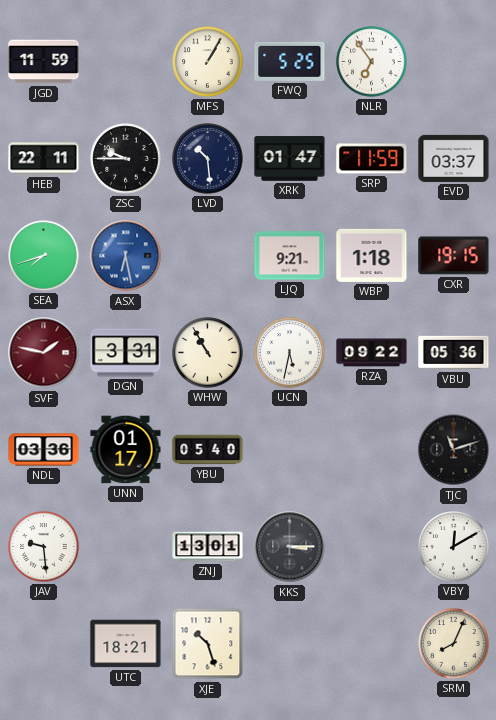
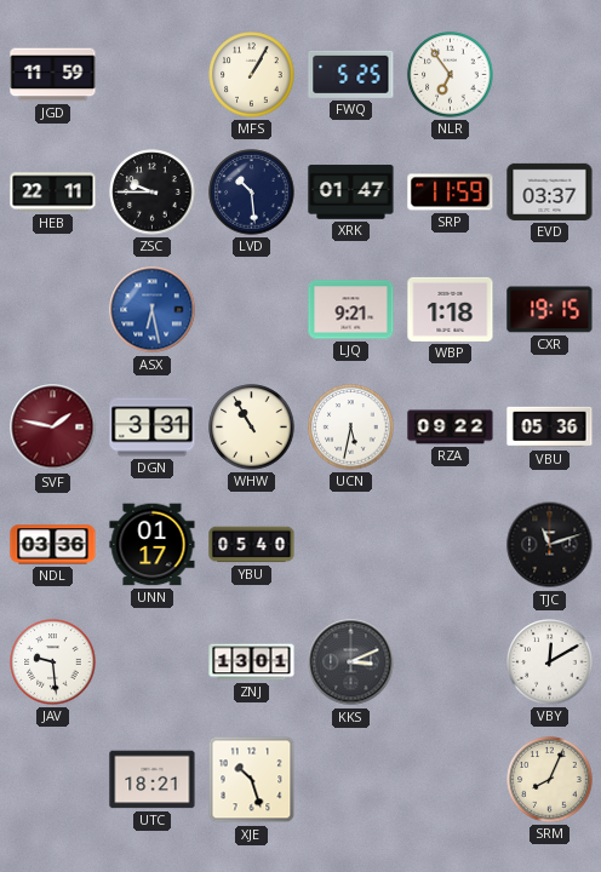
SEA: 7:42 -> none (44, 256)
KKS: 3:15 -> 3:11 (351, 662)
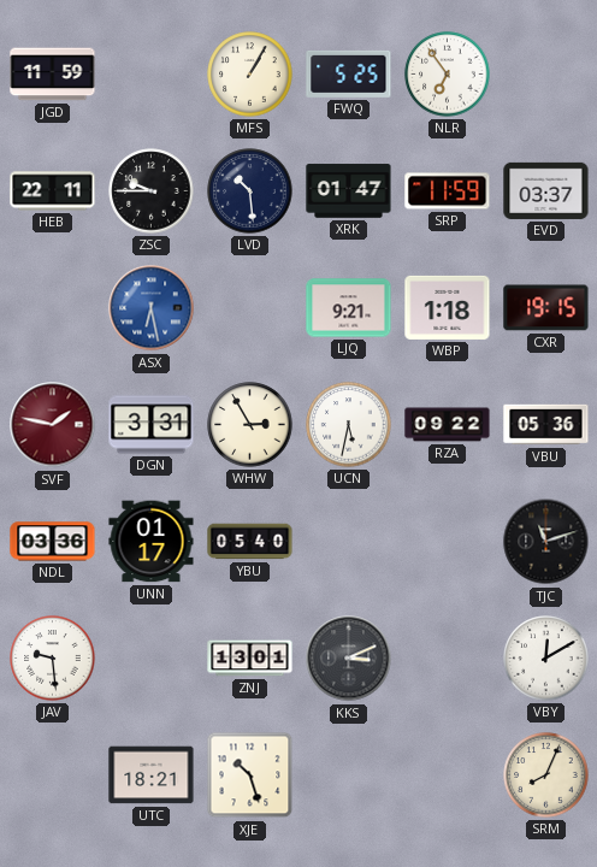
WHW: 10:55 -> 2:55 (250, 425)
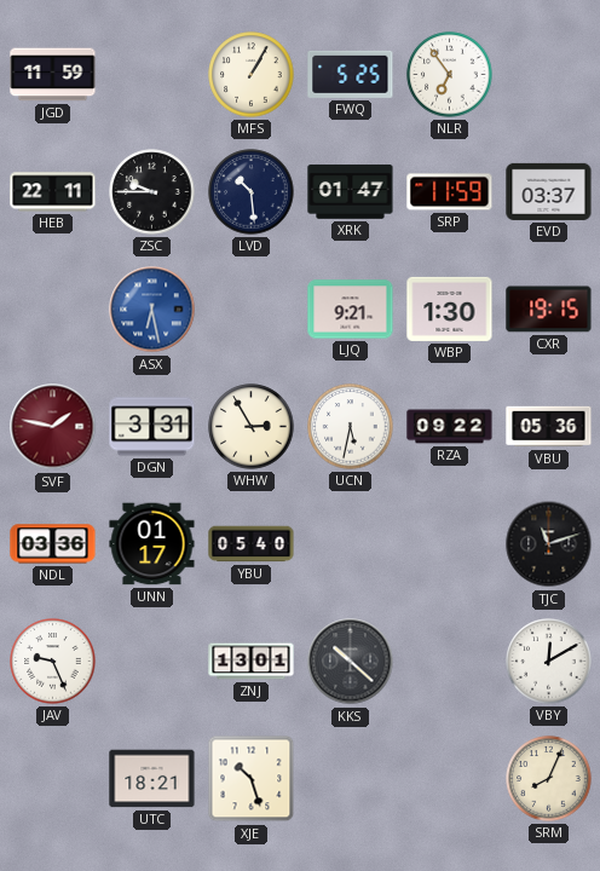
WBP: 1:18 -> 1:30 (450, 308)
JAV: 9:29 -> 9:26 (53, 662)
KKS: 3:11 -> 10:22 (351, 662)
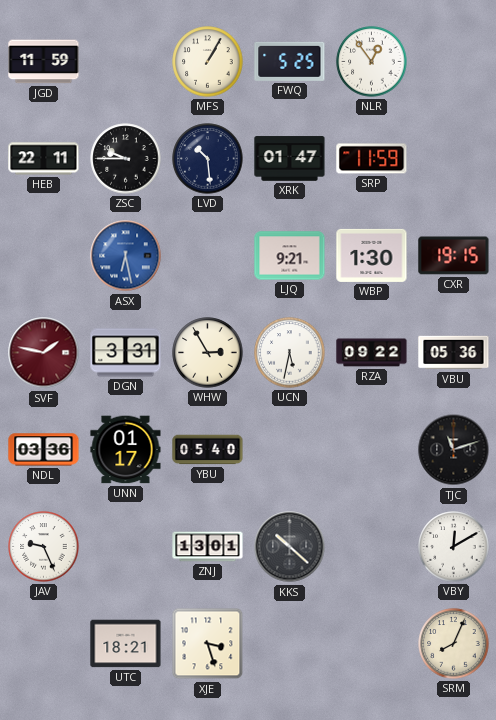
NLR: 6:54 -> 12:54 (372, 62)
EVD: 03:37 -> none (549, 191)
XJE: 10:27 -> 3:27 (208, 644)
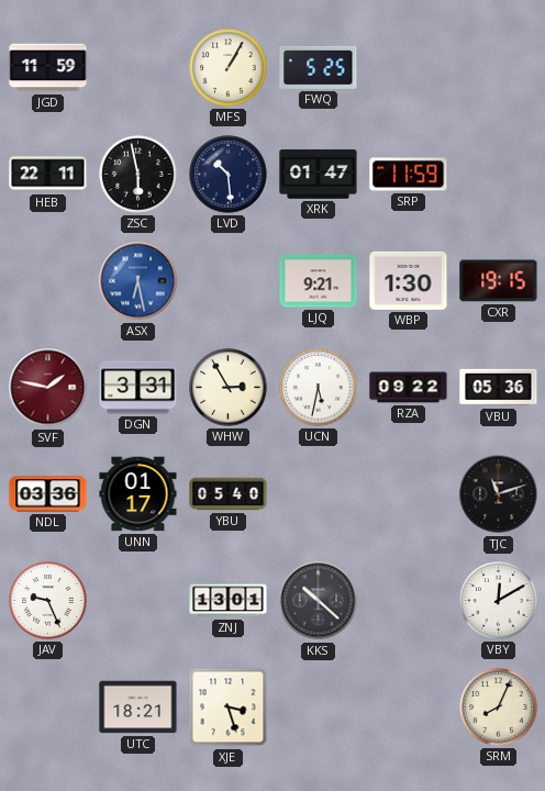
NLR: 12:54 -> none (372, 62)
ZSC: 9:45 -> 5:58 (138, 175)
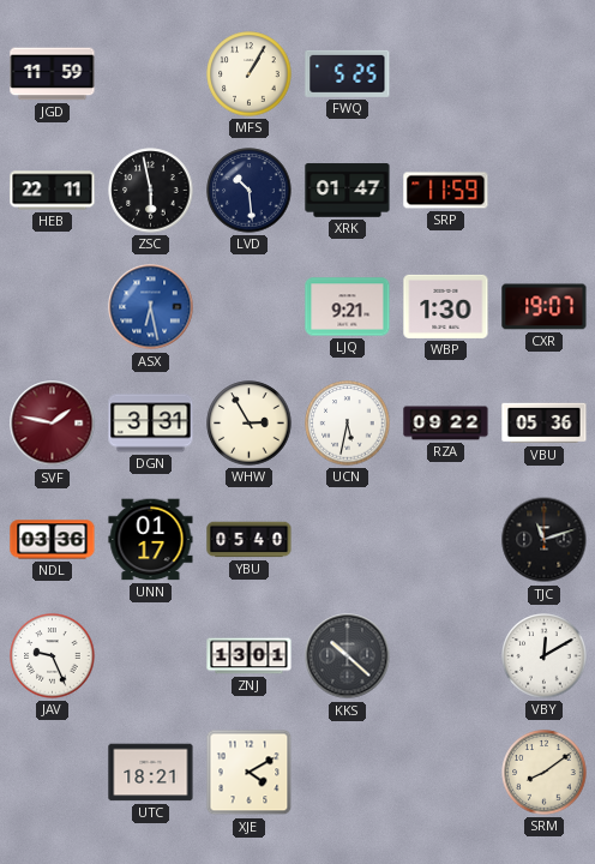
CXR: 19:15 -> 19:07 (545, 307)
XJE: 3:27 -> 4:10 (250, 773)
SRM: 8:04 -> 8:09 (545, 773)
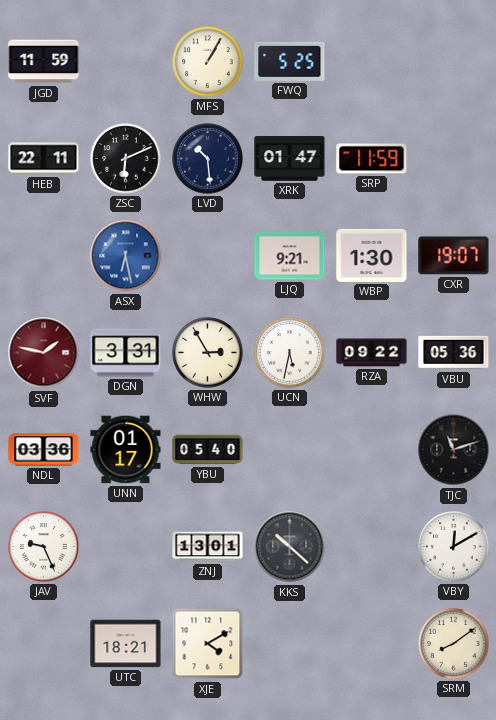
ZSC: 5:58 -> 6:11 (126, 159)
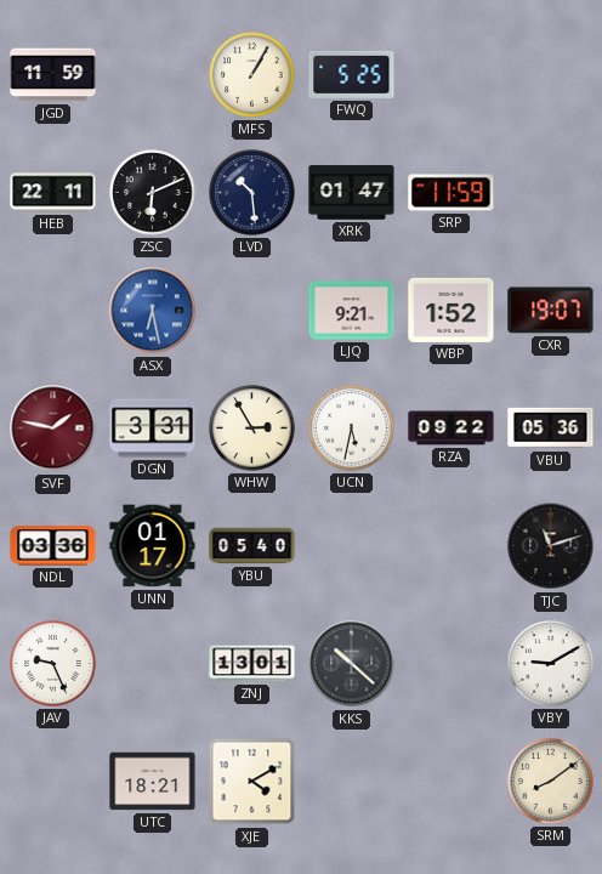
WBP: 1:30 -> 1:52 (451, 310)
VBY: 12:10 -> 9:10 (551, 664)
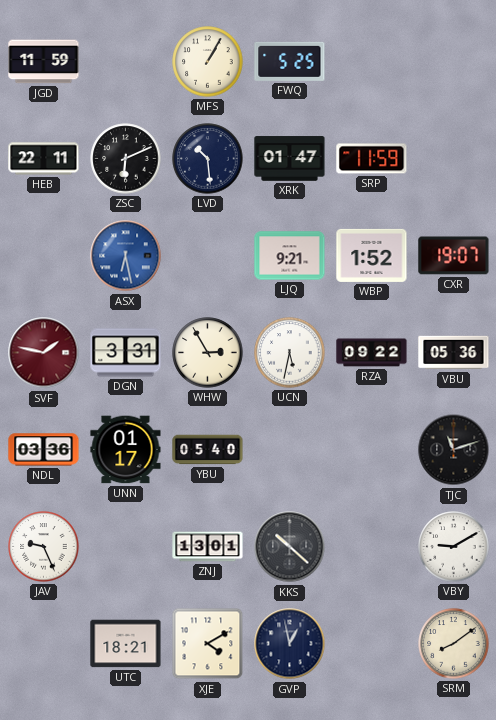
GVP: none -> 12:58 (290, 644)
